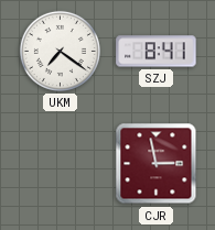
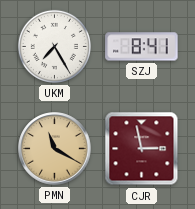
UKM: 7:21 -> 7:25 (54, 46)
PMN: none -> 11:20 (55, 149)
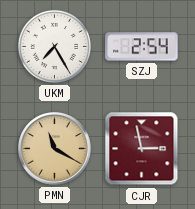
SZJ: 8:41 -> 2:54 (142, 47)
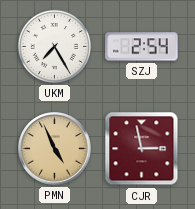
PMN: 11:20 -> 4:56 (55, 149)
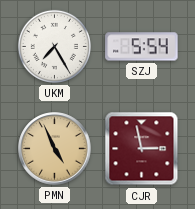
SZJ: 2:54 -> 5:54 (142, 47)
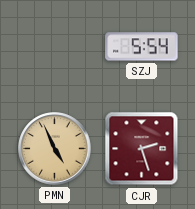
UKM: 7:25 -> none (54, 46)
CJR: 2:58 -> 2:27 (142, 149)
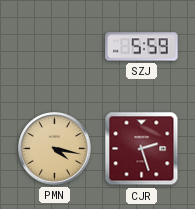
SZJ: 5:54 -> 5:59 (142, 47)
PMN: 4:56 -> 4:17 (55, 149)
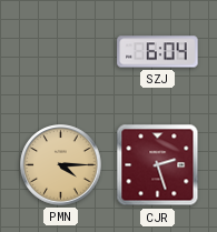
SZJ: 5:59 -> 6:04 (158, 52)
PMN: 4:17 -> 4:15 (61, 165)
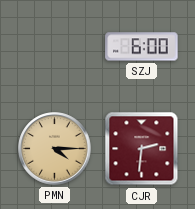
SZJ: 6:04 -> 6:00 (142, 47)
CJR: 2:27 -> 2:31 (142, 149)
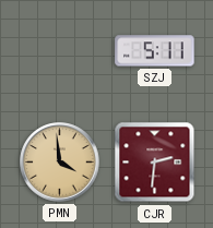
SZJ: 6:00 -> 5:11 (155, 51)
PMN: 4:15 -> 3:59 (60, 163)
